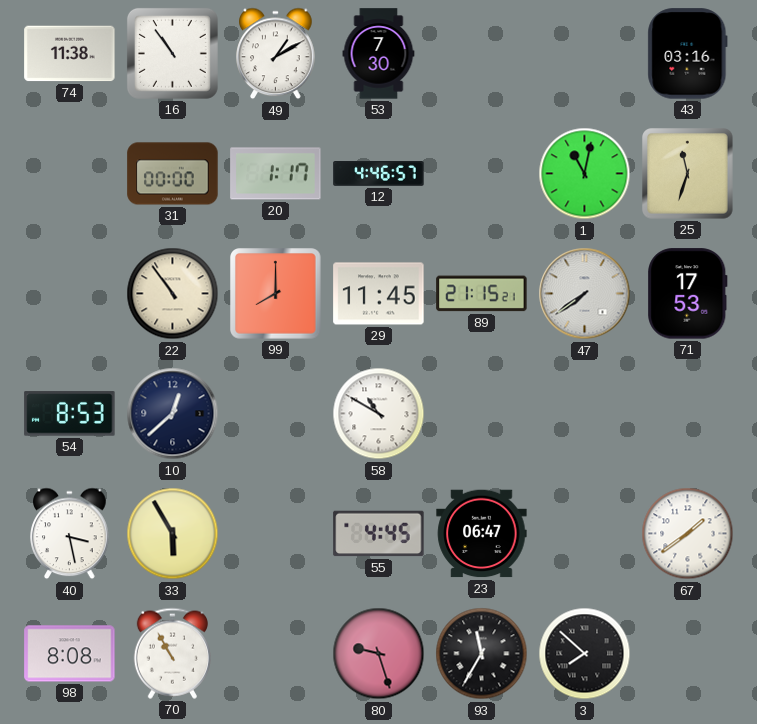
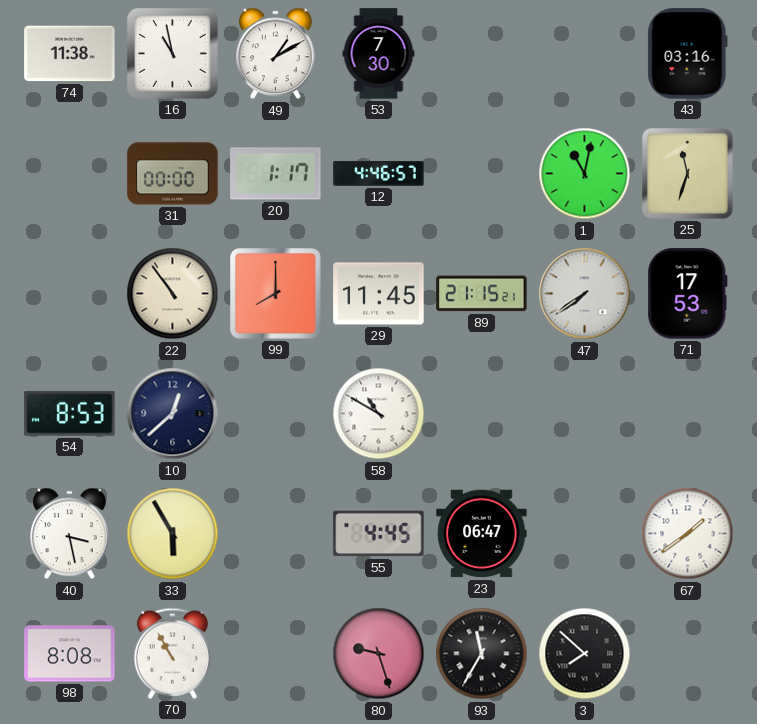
16: 10:54 -> 10:58 (172, 53)
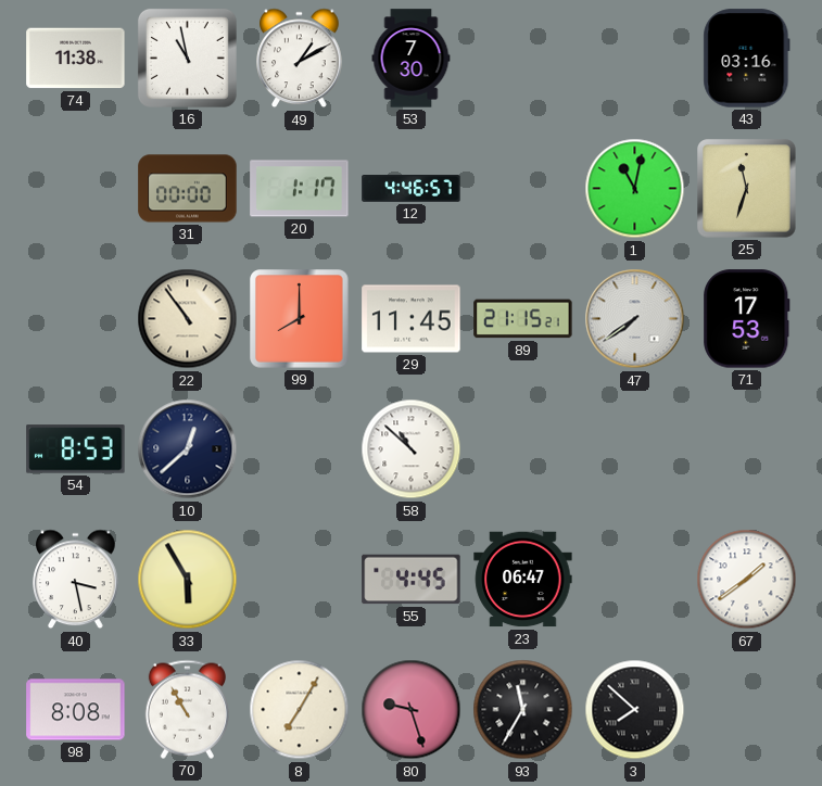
58: 10:50 -> 10:52 (412, 449)
8: none -> 7:05 (300, 710)
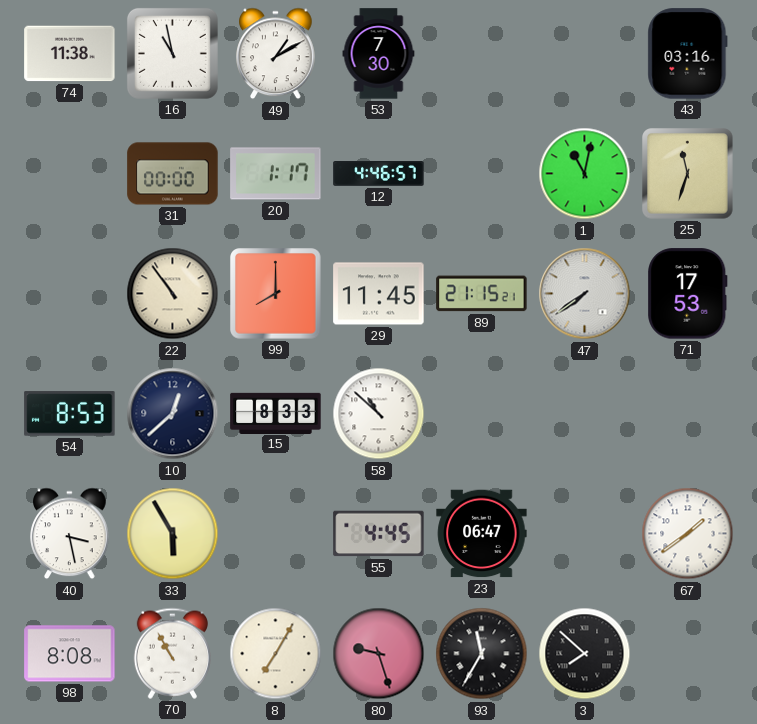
15: none -> 8:33 (276, 413)
